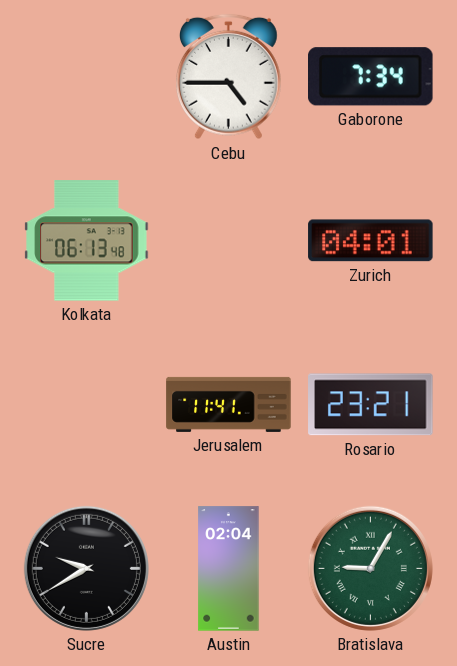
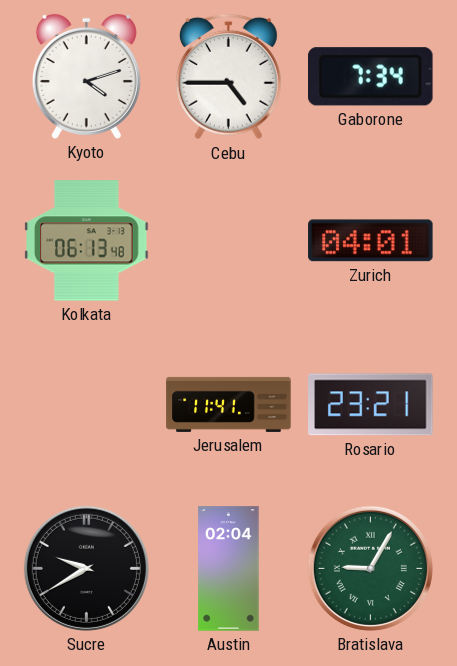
Kyoto: none -> 4:12 (86, 76)
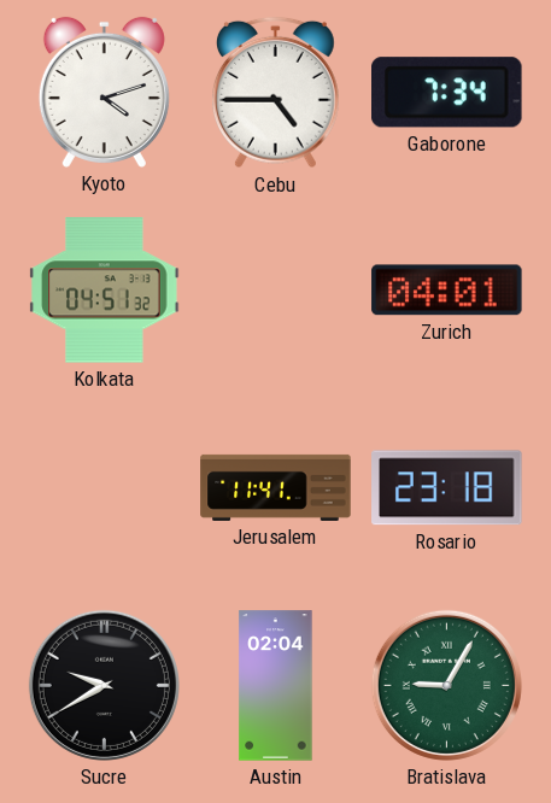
Kolkata: 06:13 -> 04:51 (105, 291)
Rosario: 23:21 -> 23:18 (447, 488)
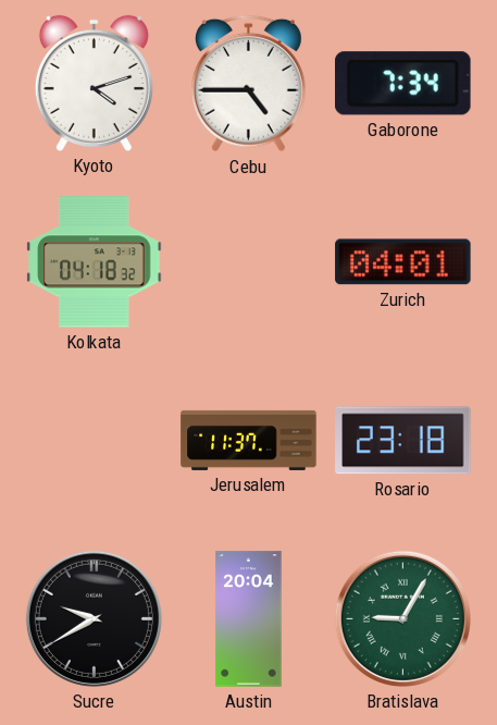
Kolkata: 04:51 -> 04:18 (95, 262)
Jerusalem: 11:41 -> 11:37 (249, 440)
Austin: 02:04 -> 20:04 (249, 619)
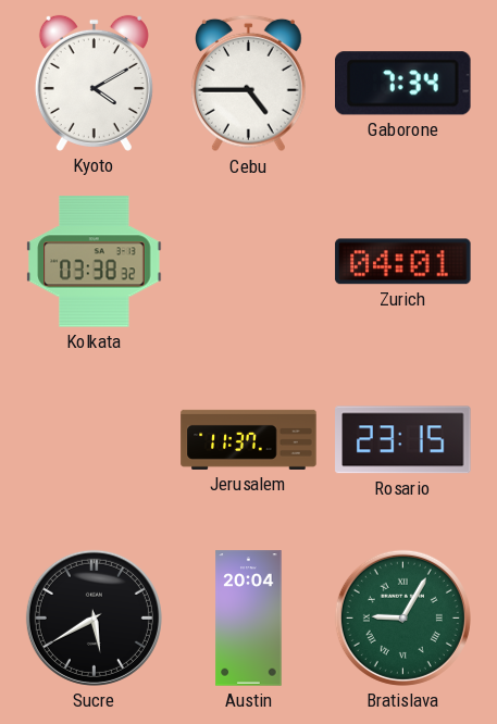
Kyoto: 4:12 -> 4:10 (94, 83)
Kolkata: 04:18 -> 03:38 (95, 262)
Rosario: 23:18 -> 23:15 (403, 440)
Sucre: 9:40 -> 5:40 (94, 617)
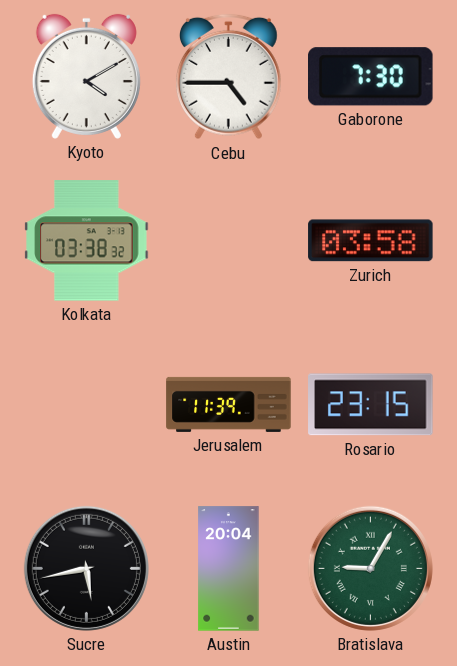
Gaborone: 7:34 -> 7:30 (371, 77)
Zurich: 04:01 -> 03:58 (371, 241)
Jerusalem: 11:37 -> 11:39 (229, 404)
Sucre: 5:40 -> 5:43 (86, 568)
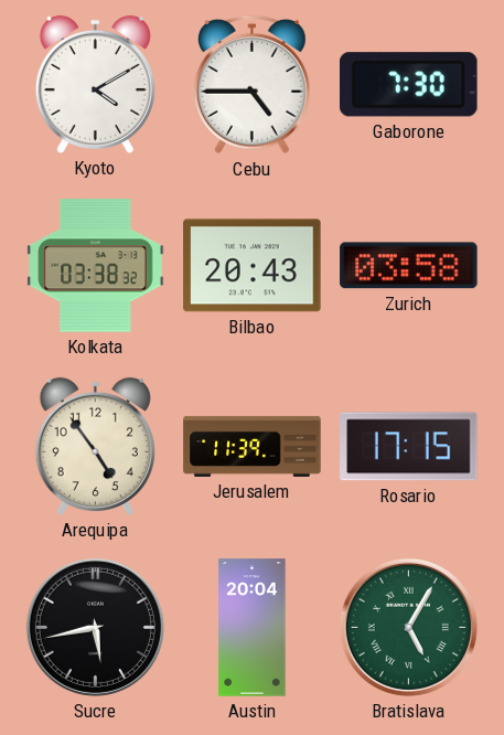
Bilbao: none -> 20:43 (253, 266)
Arequipa: none -> 4:54 (95, 446)
Rosario: 23:15 -> 17:15 (409, 447)
Bratislava: 9:05 -> 5:05 (408, 627)
